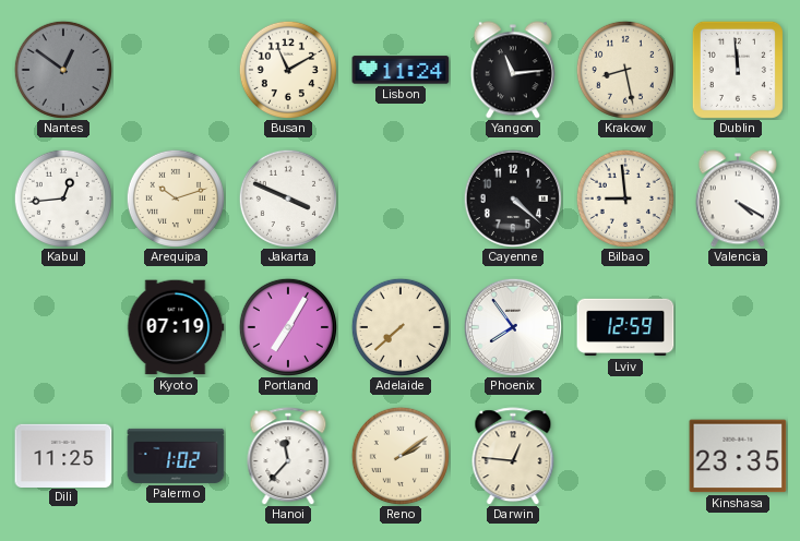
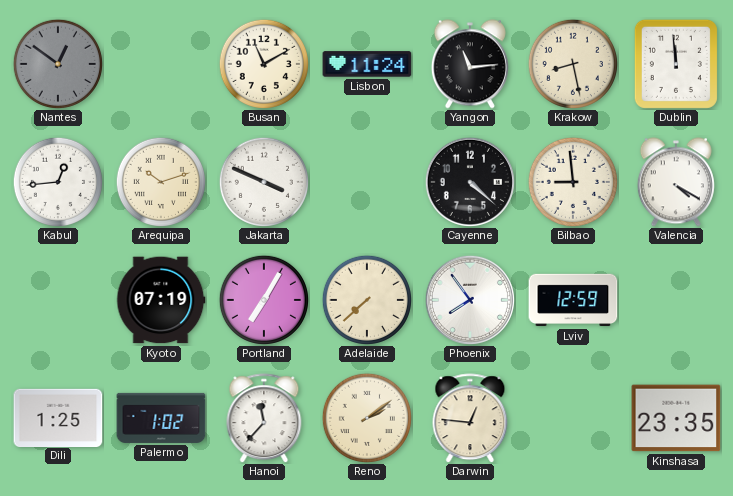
Dili: 11:25 -> 1:25 (58, 417)
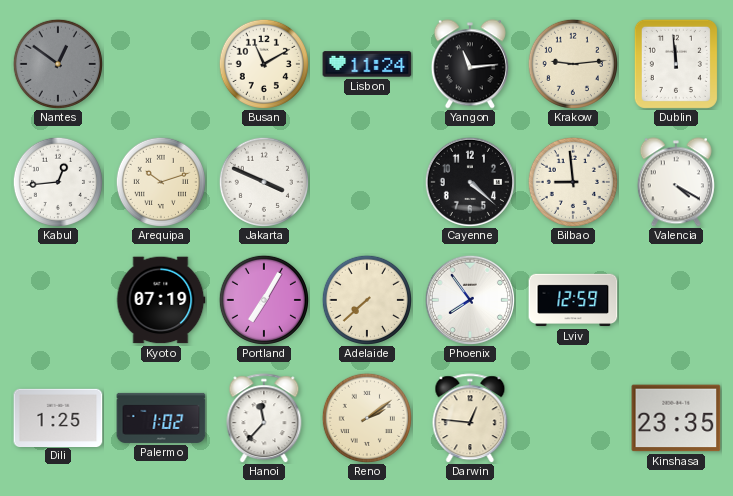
Krakow: 8:28 -> 9:14 (573, 64)
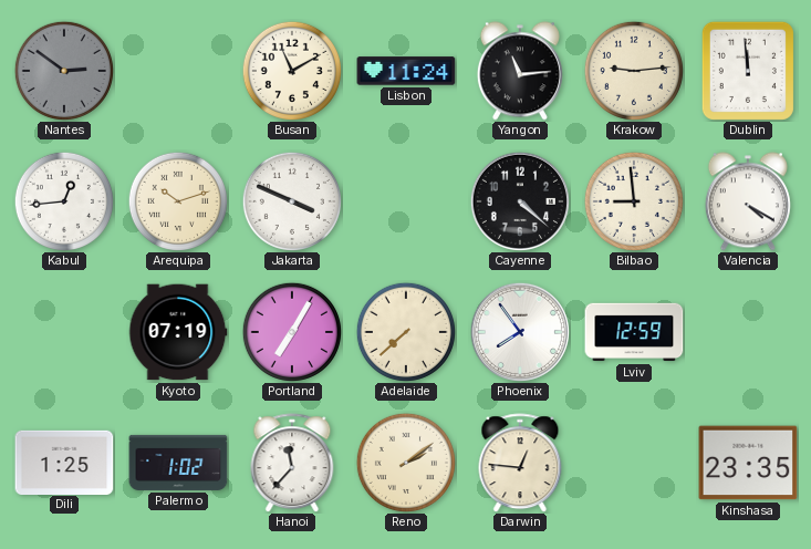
Nantes: 12:51 -> 2:51 (64, 71)
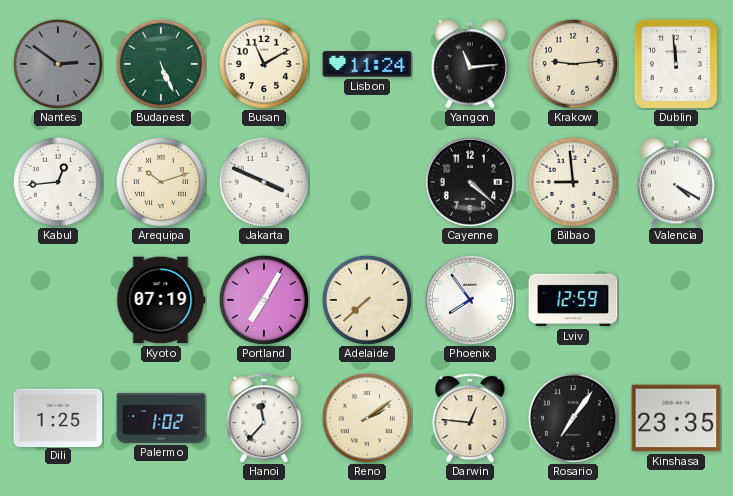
Budapest: none -> 5:26 (161, 64)
Rosario: none -> 7:06 (573, 418)
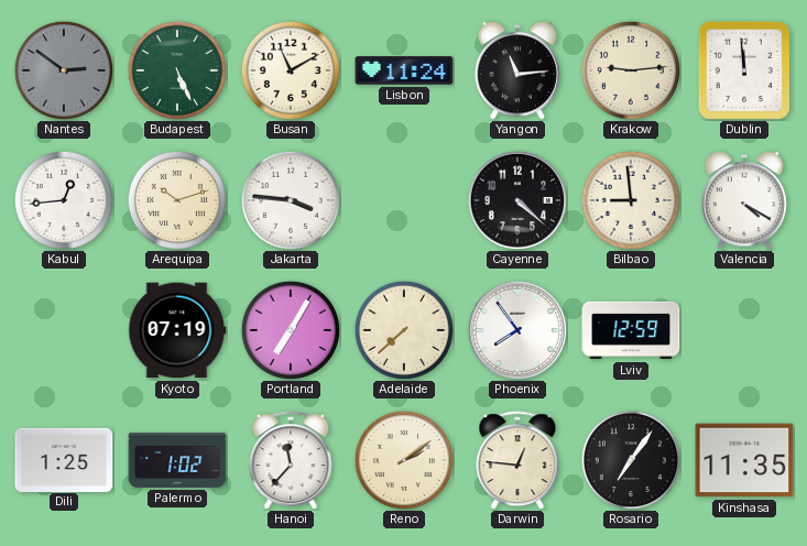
Jakarta: 3:49 -> 3:46 (291, 200)
Kinshasa: 23:35 -> 11:35 (744, 460)
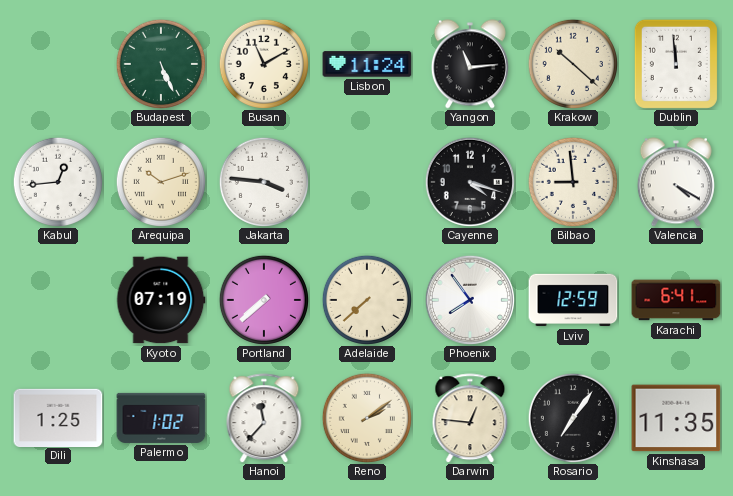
Nantes: 2:51 -> none (64, 70)
Krakow: 9:14 -> 10:22 (573, 64)
Cayenne: 4:22 -> 4:18 (470, 182)
Portland: 7:05 -> 7:38 (264, 300)
Karachi: none -> 6:41 (676, 300)
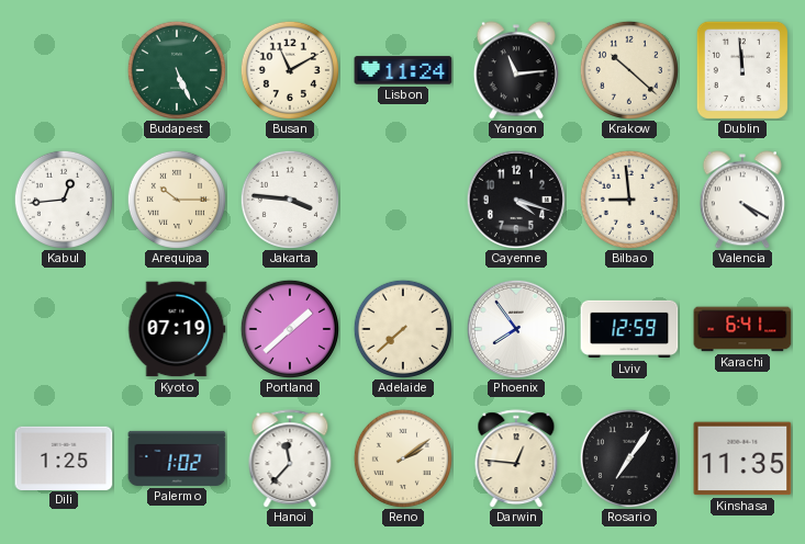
Arequipa: 10:12 -> 10:15 (177, 200)
Portland: 7:38 -> 1:38 (290, 329)
